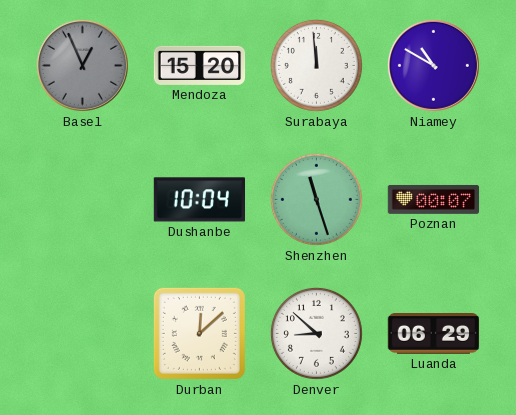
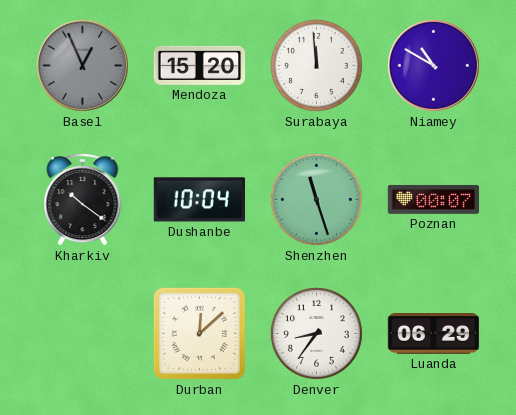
Kharkiv: none -> 10:21 (83, 200)
Denver: 8:52 -> 8:36 (316, 333)
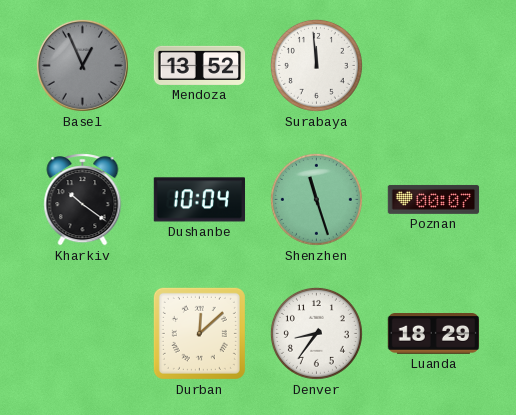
Mendoza: 15:20 -> 13:52 (200, 65)
Niamey: 10:50 -> none (433, 65)
Luanda: 06:29 -> 18:29 (434, 334)
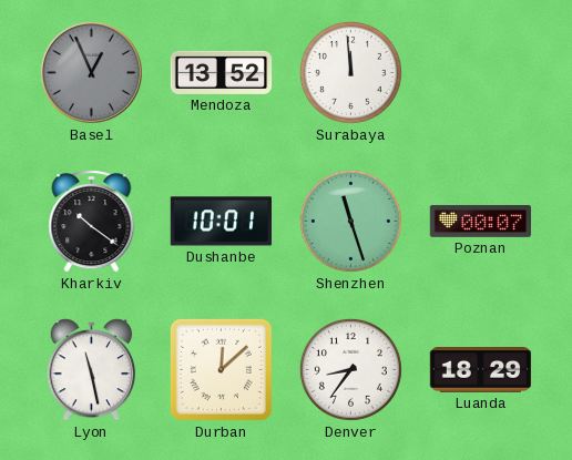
Dushanbe: 10:04 -> 10:01 (221, 222)
Lyon: none -> 11:28 (92, 370)
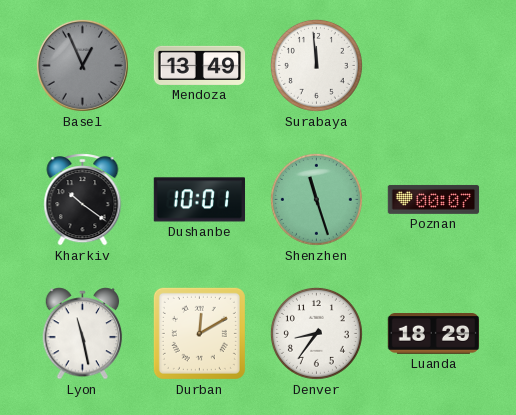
Mendoza: 13:52 -> 13:49 (200, 65)
Durban: 12:08 -> 12:10 (199, 333)
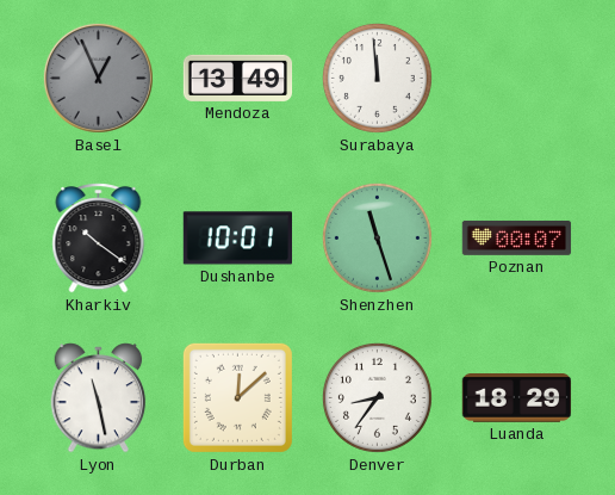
Durban: 12:10 -> 12:08 (237, 397)
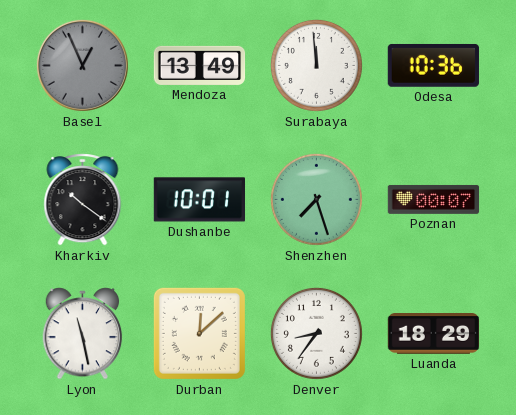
Odesa: none -> 10:36 (433, 65)
Shenzhen: 11:27 -> 7:27 (316, 199)
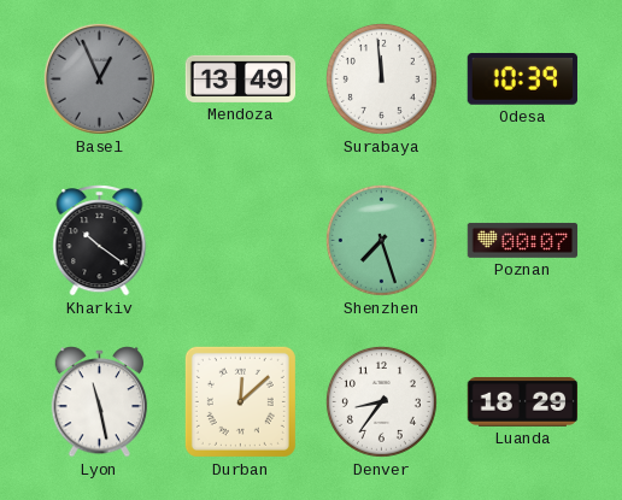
Odesa: 10:36 -> 10:39 (522, 78)
Dushanbe: 10:01 -> none (199, 200)
